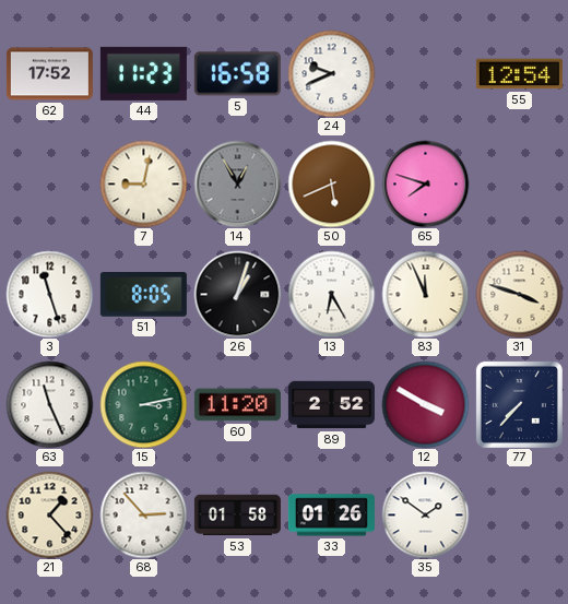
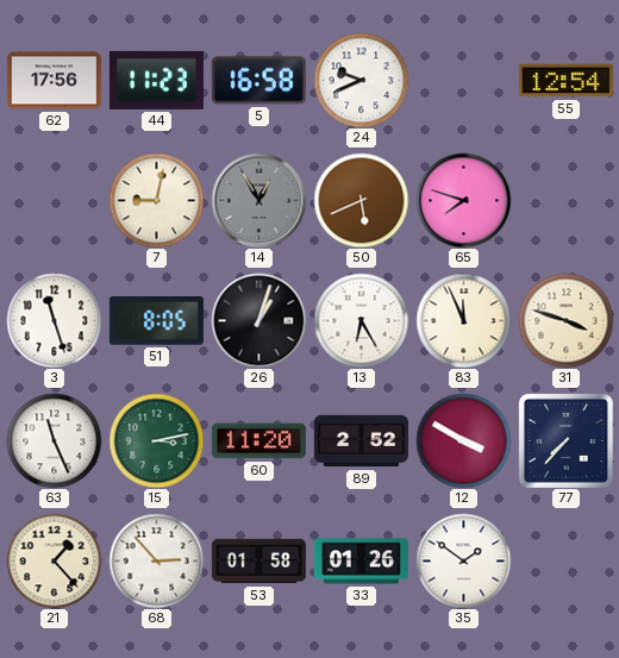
62: 17:52 -> 17:56 (54, 81)
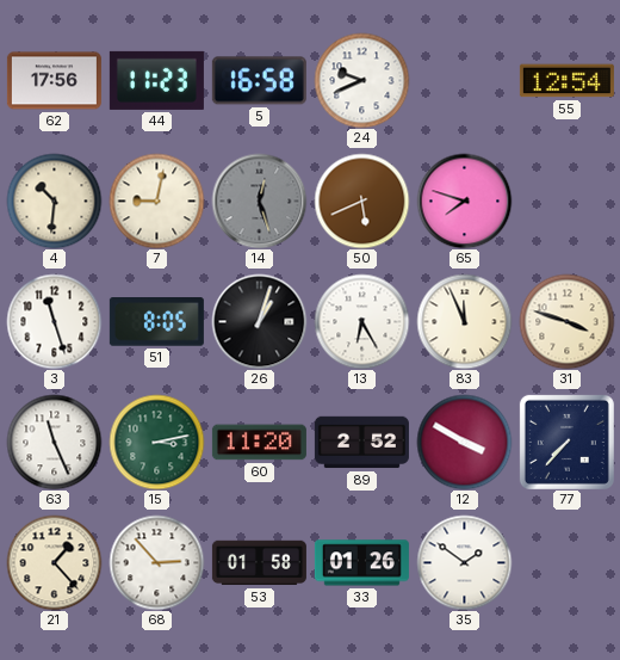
4: none -> 10:31 (54, 201)
14: 12:55 -> 12:27 (259, 201)
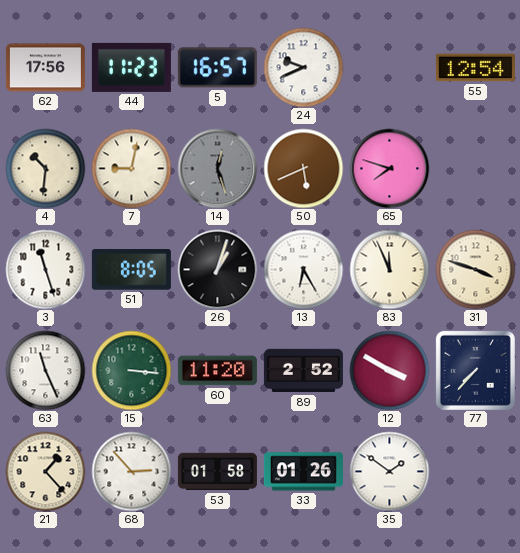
5: 16:58 -> 16:57 (217, 68)
15: 3:13 -> 3:16 (131, 370)
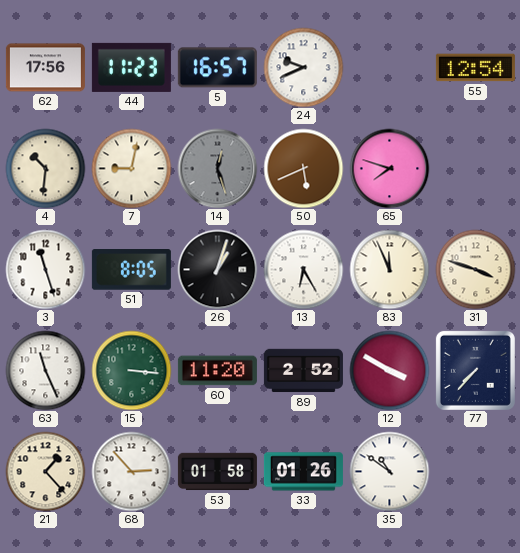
35: 1:51 -> 10:51 (389, 471)
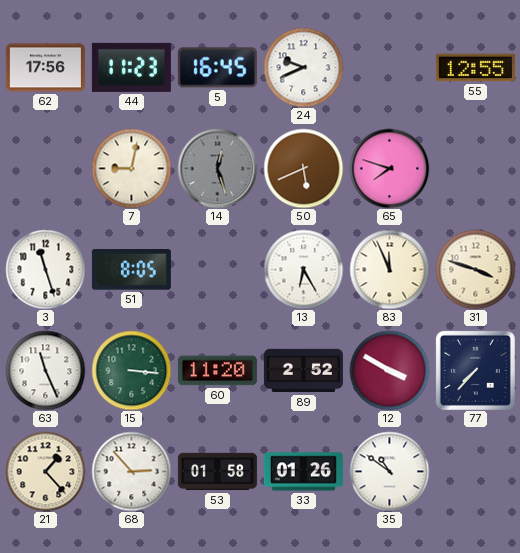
5: 16:57 -> 16:45 (217, 68)
55: 12:54 -> 12:55 (475, 68)
4: 10:31 -> none (45, 168)
26: 1:03 -> none (217, 269)
